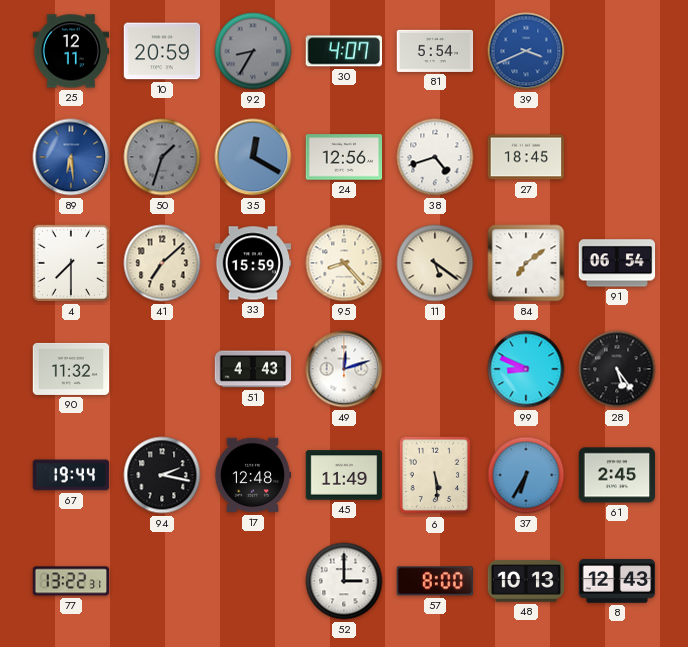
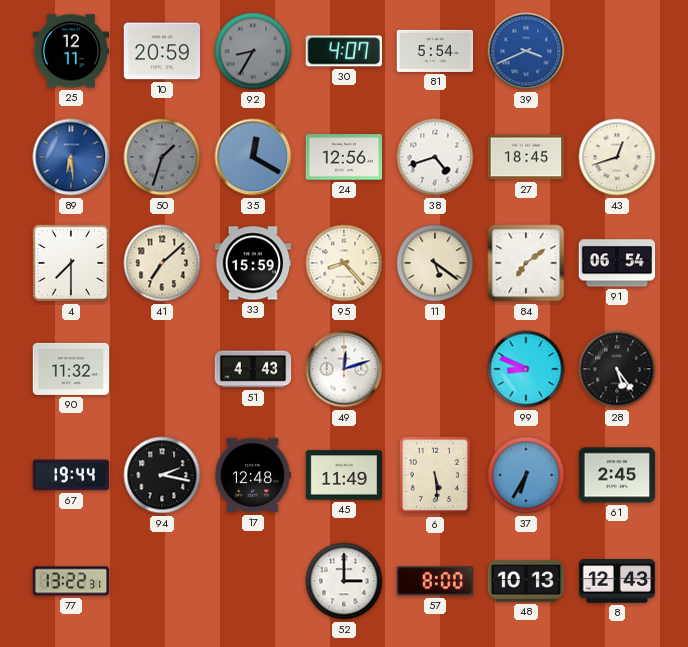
43: none -> 12:42 (617, 157)
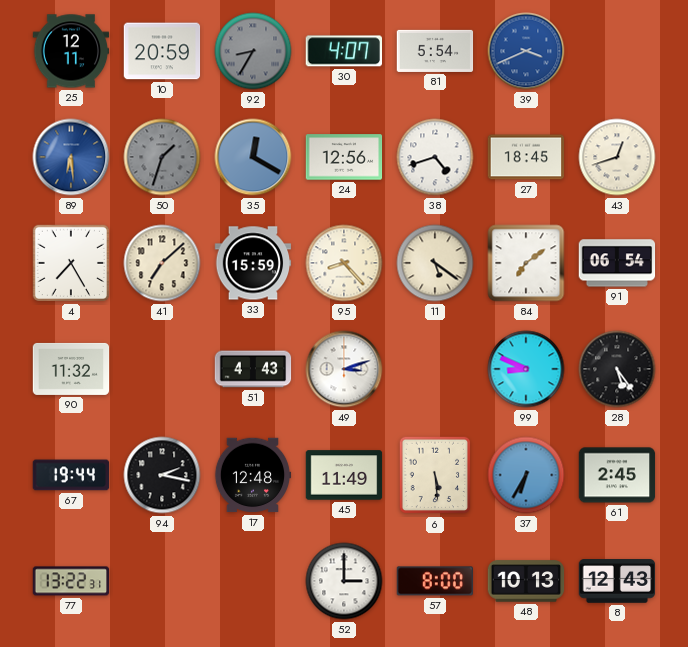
4: 7:30 -> 7:25 (71, 263)
49: 12:12 -> 3:12 (344, 369)
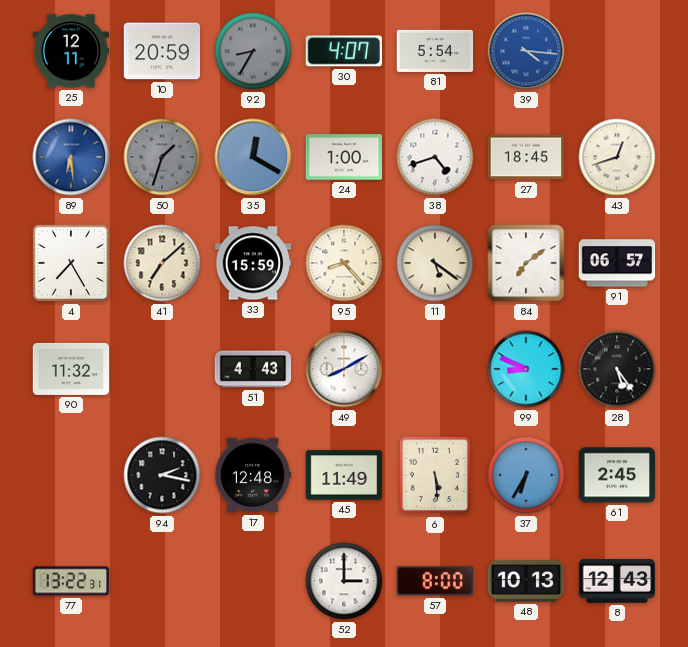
39: 3:41 -> 4:16 (526, 51)
24: 12:56 -> 1:00 (344, 157)
91: 06:54 -> 06:57 (617, 263)
49: 3:12 -> 8:10 (344, 369)
67: 19:44 -> none (71, 475)
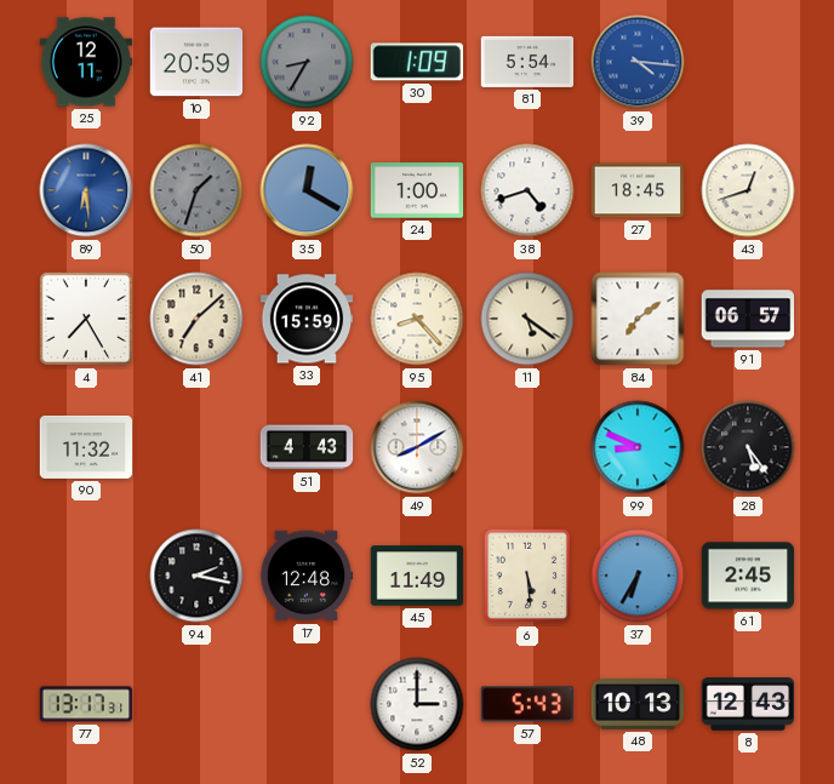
30: 4:07 -> 1:09 (416, 62)
77: 13:22 -> 13:17 (86, 704)
57: 8:00 -> 5:43 (526, 704)
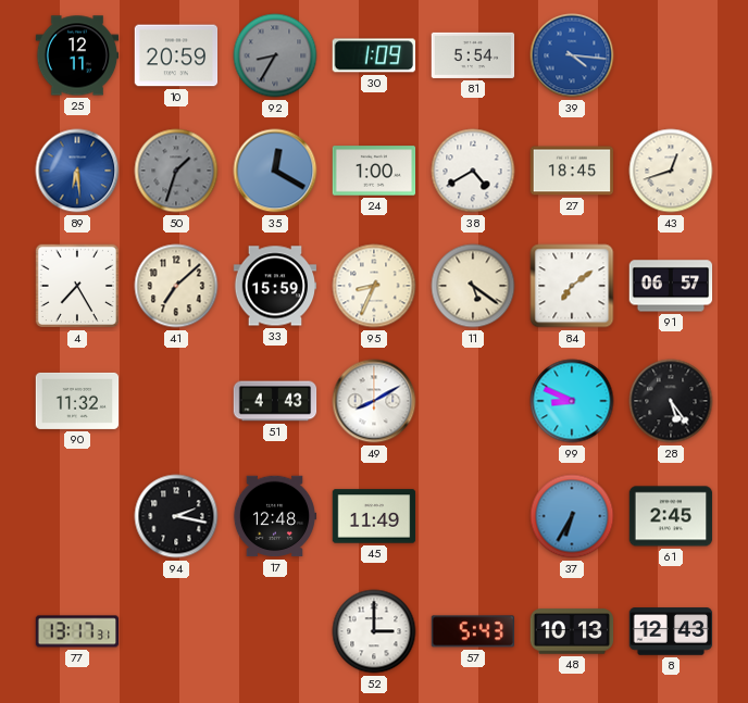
38: 4:42 -> 4:40 (473, 171)
95: 8:23 -> 8:34 (374, 286)
6: 5:29 -> none (527, 576)
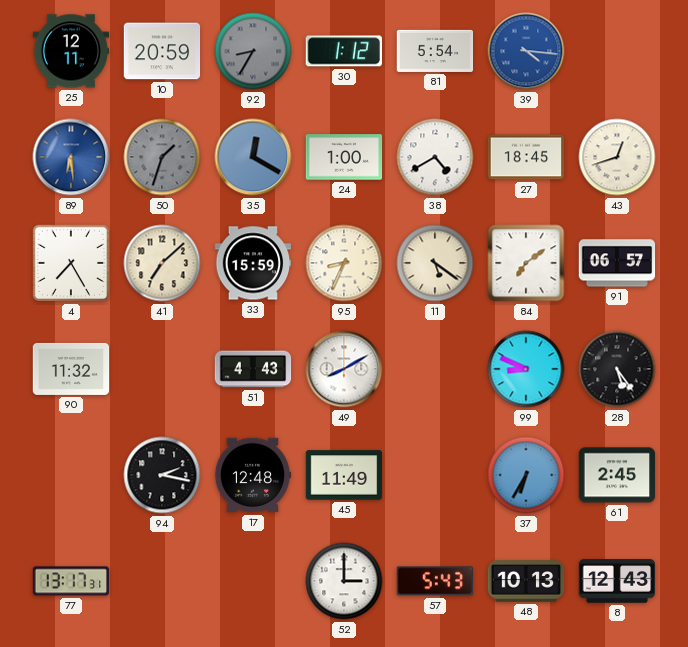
30: 1:09 -> 1:12 (343, 51)
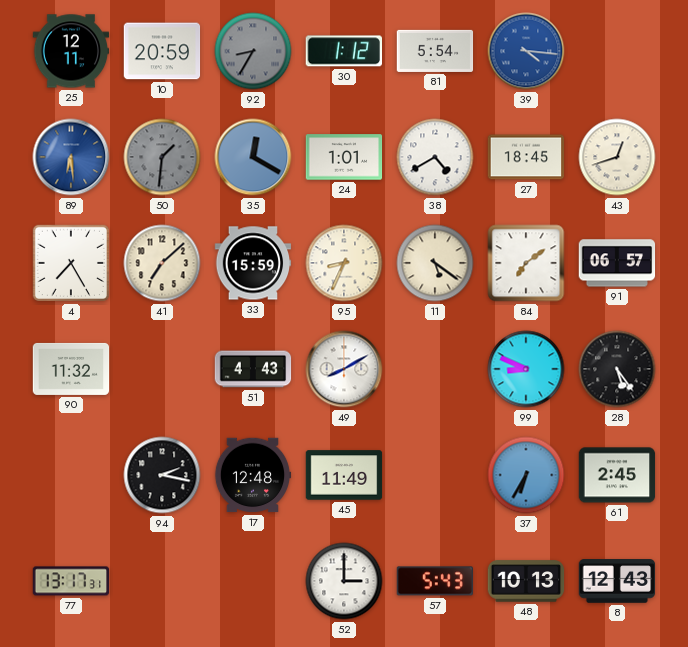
50: 1:33 -> 1:31 (162, 157)
24: 1:00 -> 1:01 (344, 157)
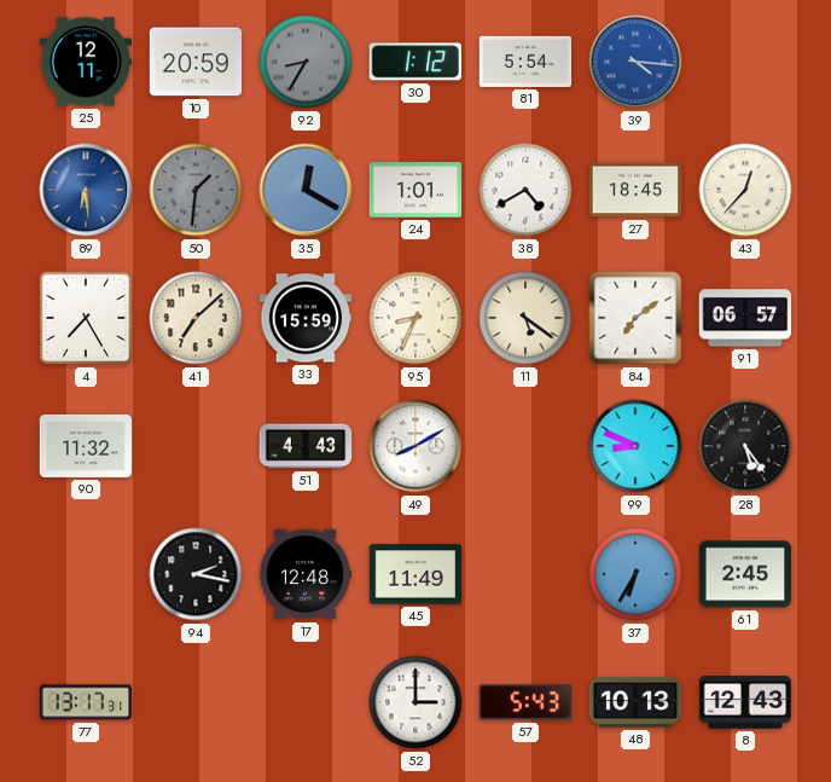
43: 12:42 -> 12:37 (745, 190)
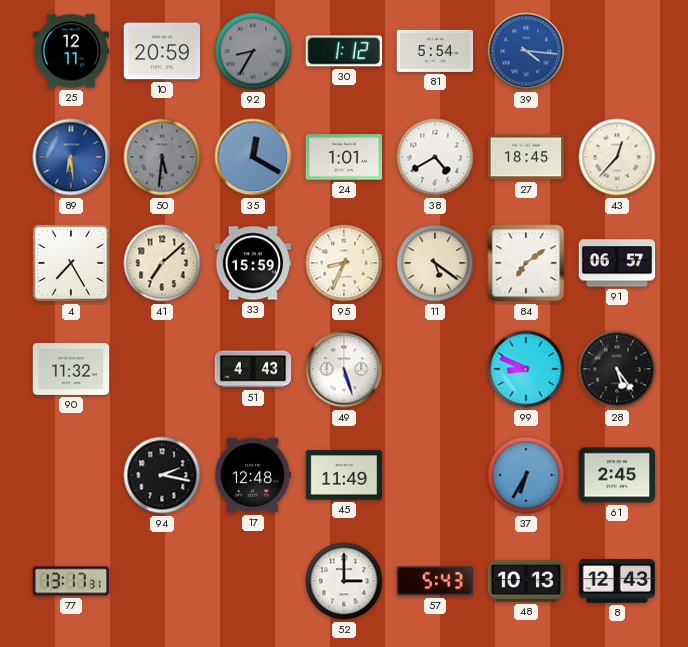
50: 1:31 -> 5:31 (162, 157)
49: 8:10 -> 5:27 (344, 369)
